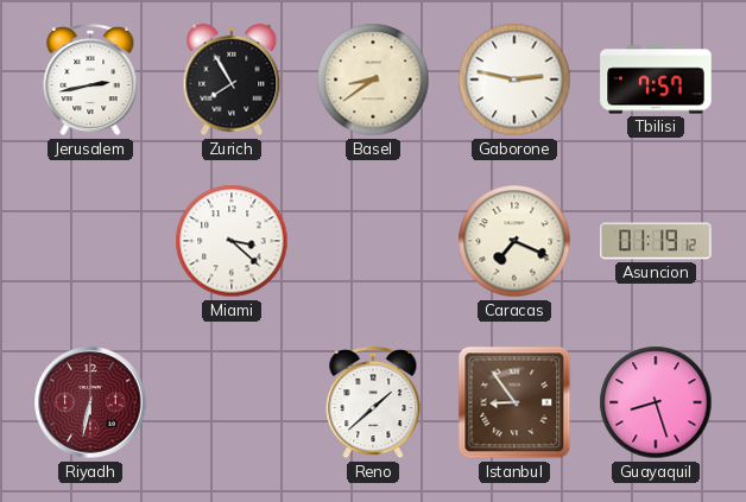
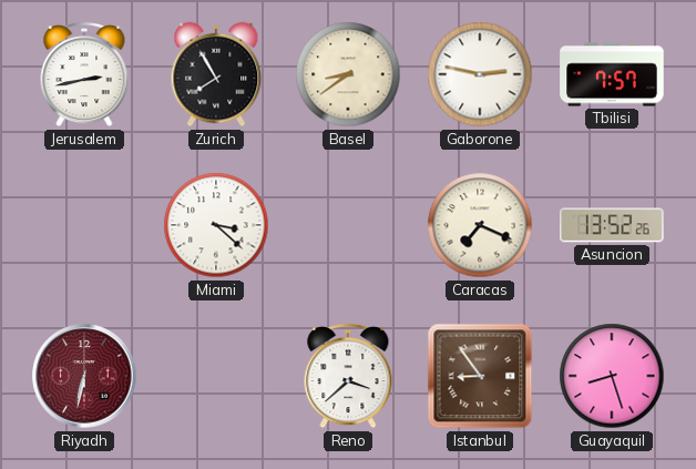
Asuncion: 01:19 -> 13:52 (612, 225)
Reno: 1:38 -> 3:38 (348, 376)
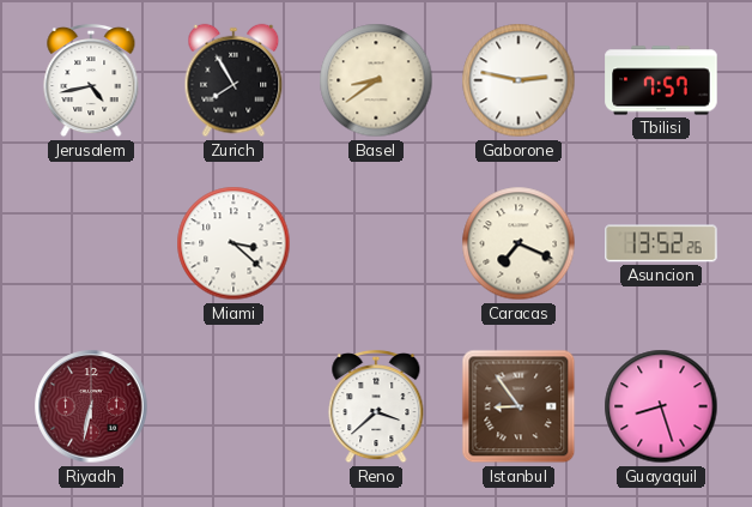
Jerusalem: 2:43 -> 4:43 (91, 80)
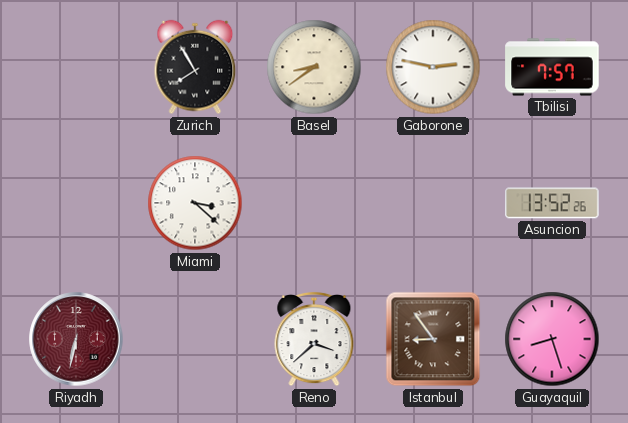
Jerusalem: 4:43 -> none (91, 80)
Caracas: 7:19 -> none (518, 243)
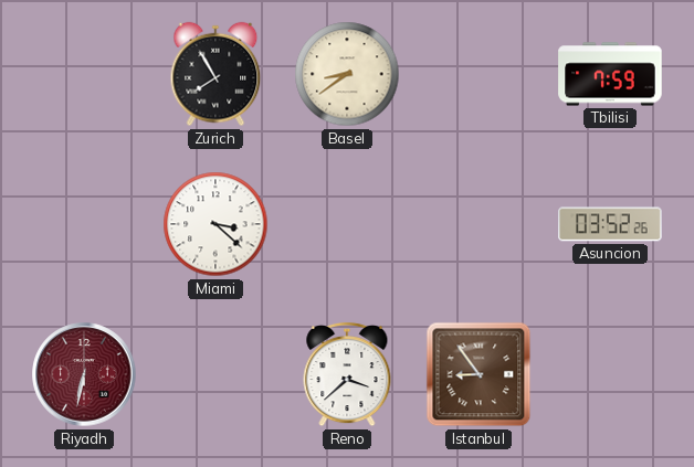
Gaborone: 2:47 -> none (433, 67)
Tbilisi: 7:57 -> 7:59 (610, 74)
Asuncion: 13:52 -> 03:52 (610, 224)
Guayaquil: 8:27 -> none (552, 339)
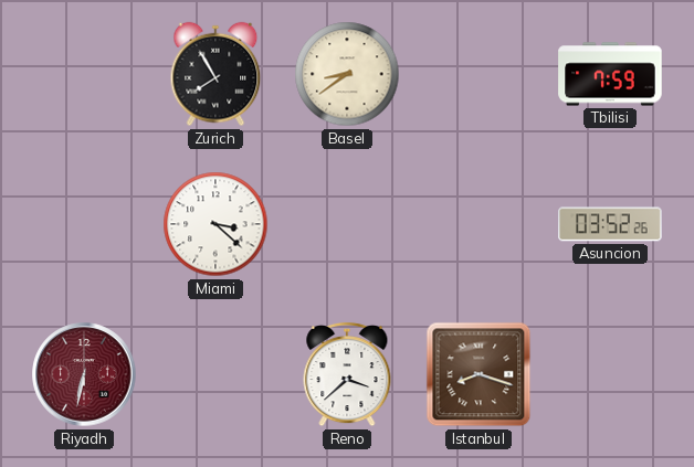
Istanbul: 8:54 -> 8:18 (479, 374)
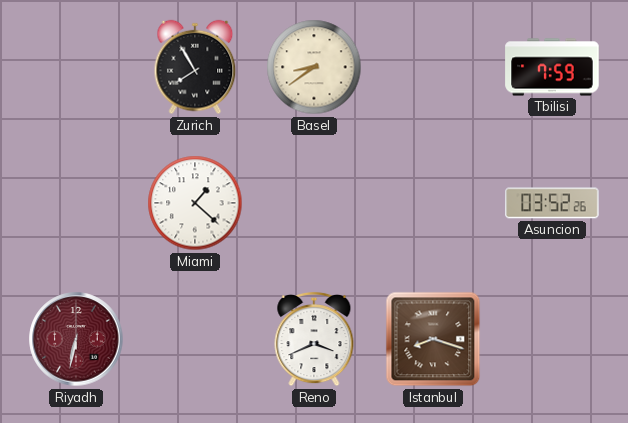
Miami: 3:22 -> 1:22 (195, 203)
Reno: 3:38 -> 3:41 (314, 339)
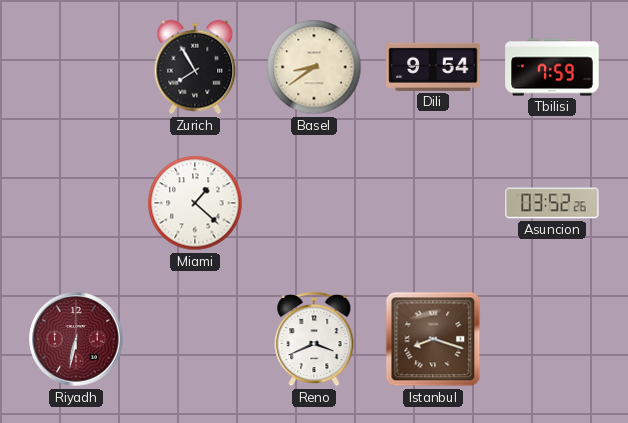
Dili: none -> 9:54 (433, 67)
